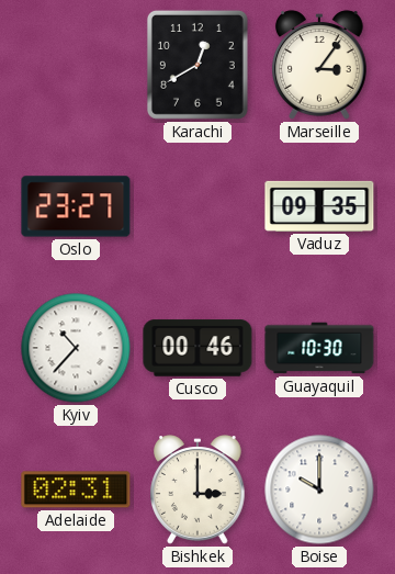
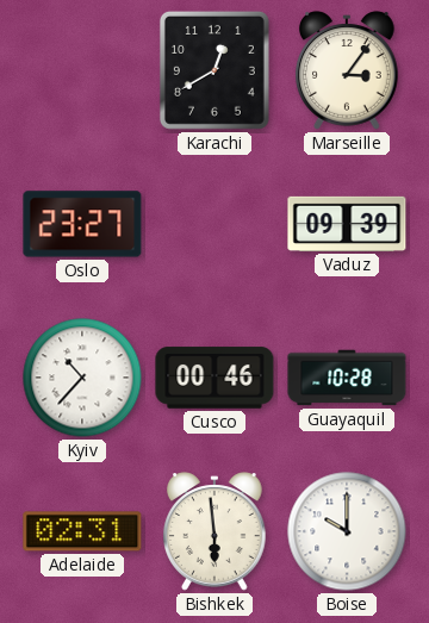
Vaduz: 09:35 -> 09:39 (347, 224)
Guayaquil: 10:30 -> 10:28 (347, 378)
Bishkek: 3:00 -> 5:59 (216, 531)
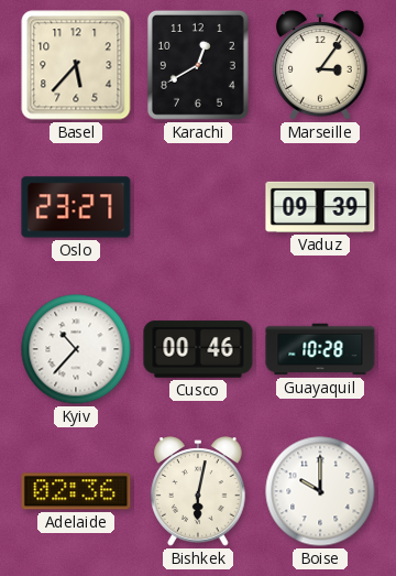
Basel: none -> 5:37 (76, 65)
Adelaide: 02:31 -> 02:36 (76, 491)
Bishkek: 5:59 -> 6:02 (199, 491)
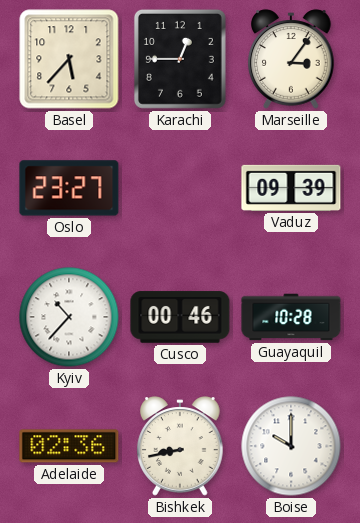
Karachi: 12:40 -> 12:45 (180, 59)
Bishkek: 6:02 -> 8:43 (181, 446)
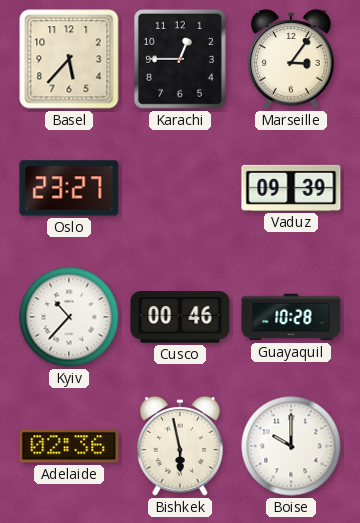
Bishkek: 8:43 -> 5:58 (181, 446)
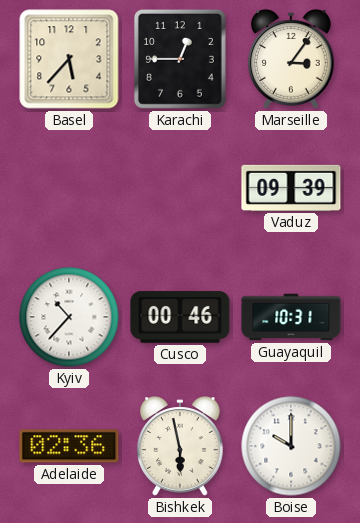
Oslo: 23:27 -> none (69, 188)
Guayaquil: 10:28 -> 10:31 (291, 317)
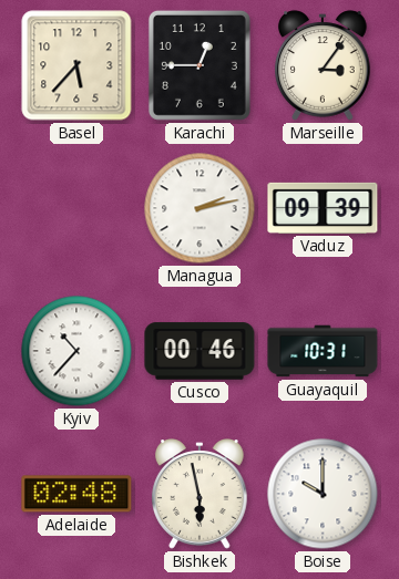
Managua: none -> 2:13 (199, 208)
Adelaide: 02:36 -> 02:48 (76, 494)
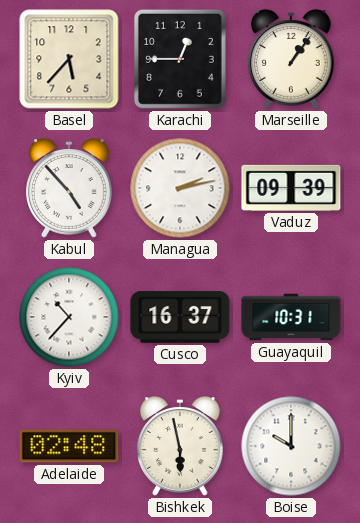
Marseille: 3:06 -> 1:06 (292, 59)
Kabul: none -> 4:53 (70, 188)
Cusco: 00:46 -> 16:37 (180, 317)
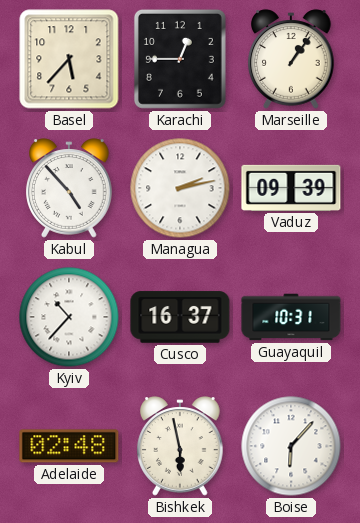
Boise: 10:00 -> 6:07 (291, 446)
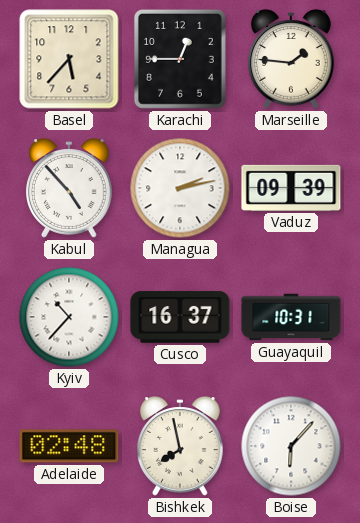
Marseille: 1:06 -> 1:46 (292, 59)
Bishkek: 5:58 -> 7:58 (181, 446)
